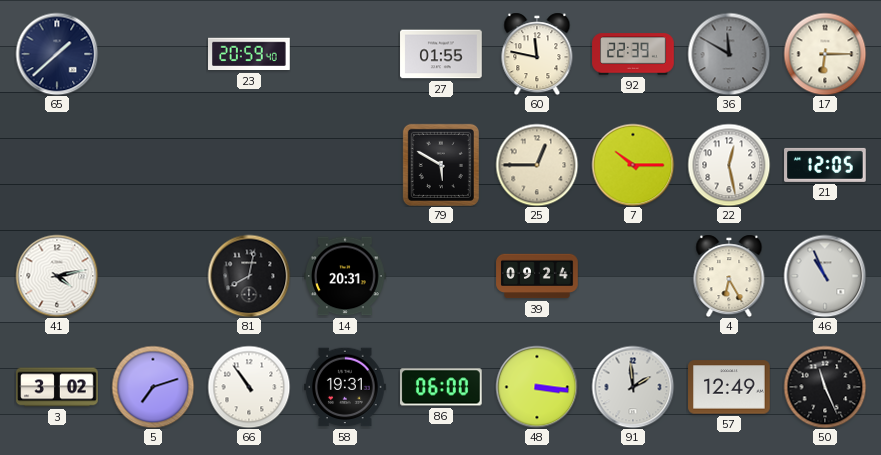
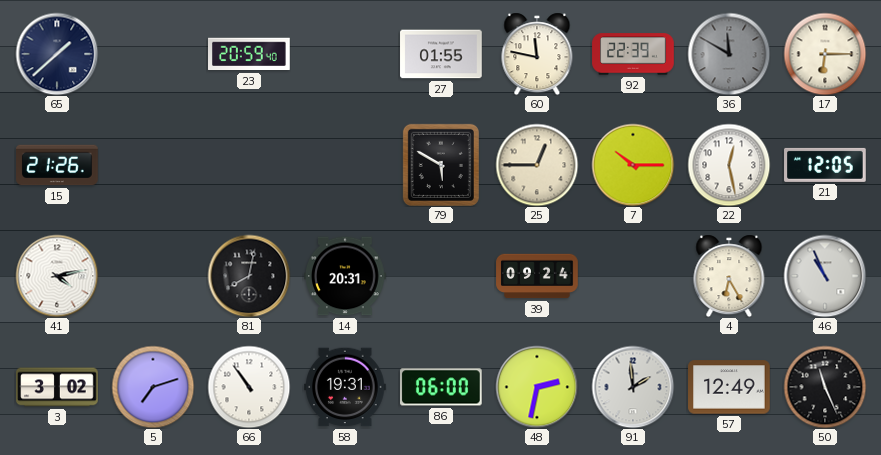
15: none -> 21:26 (57, 165)
48: 3:16 -> 2:32 (537, 387)
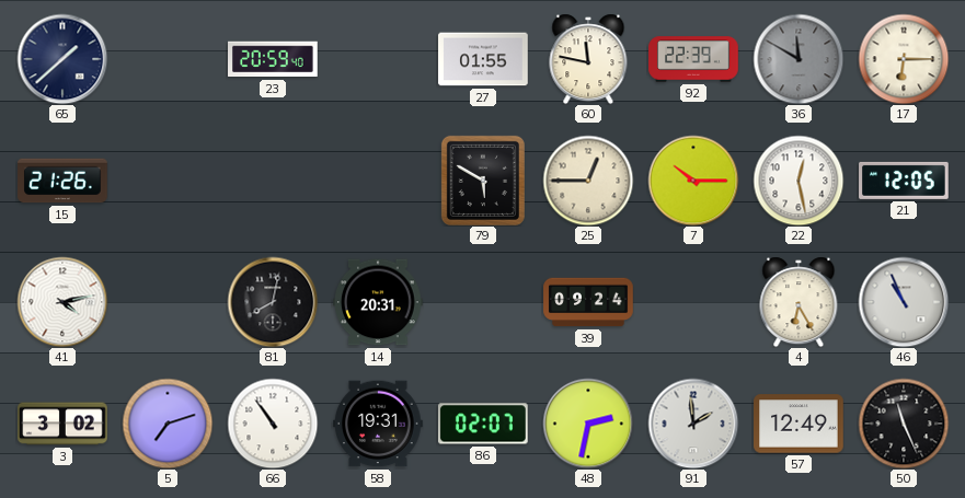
86: 06:00 -> 02:07 (484, 424)
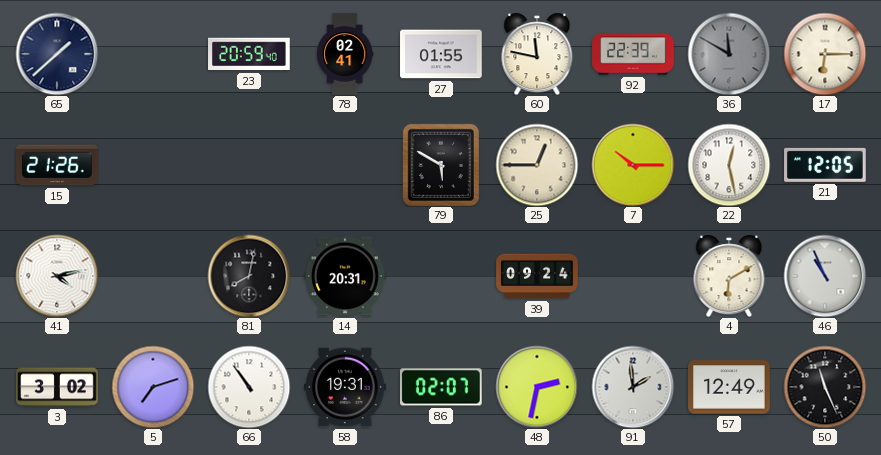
78: none -> 02:41 (345, 54)
4: 6:25 -> 6:10 (729, 276)
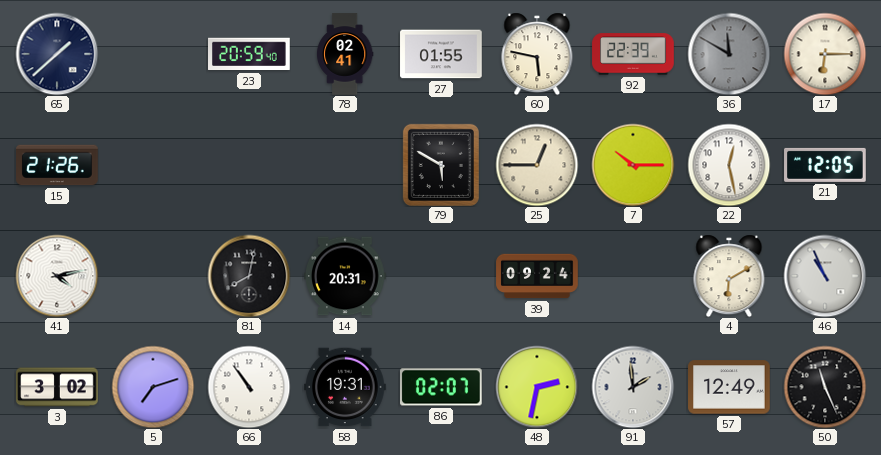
60: 11:47 -> 5:47 (537, 54)
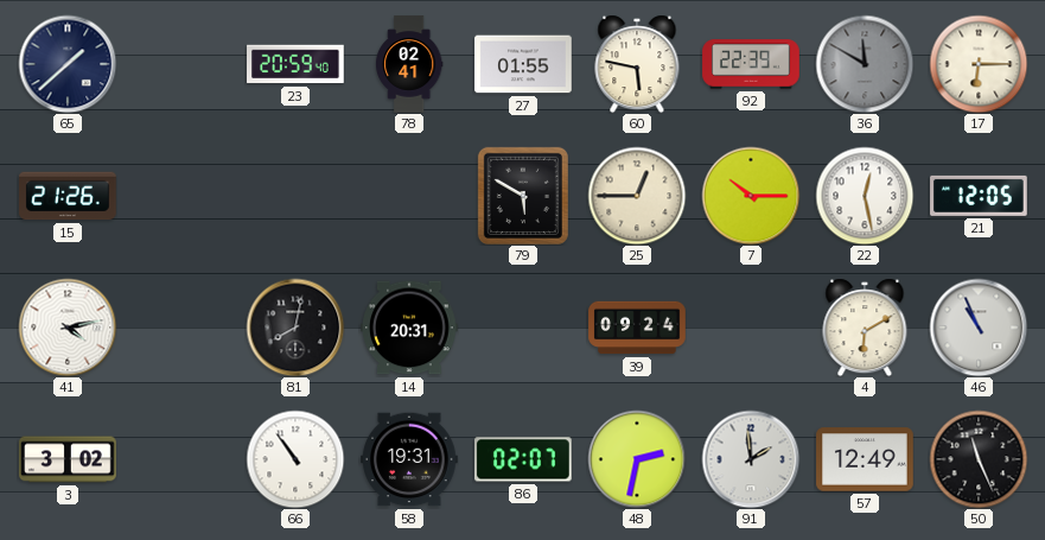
5: 7:12 -> none (153, 387)
